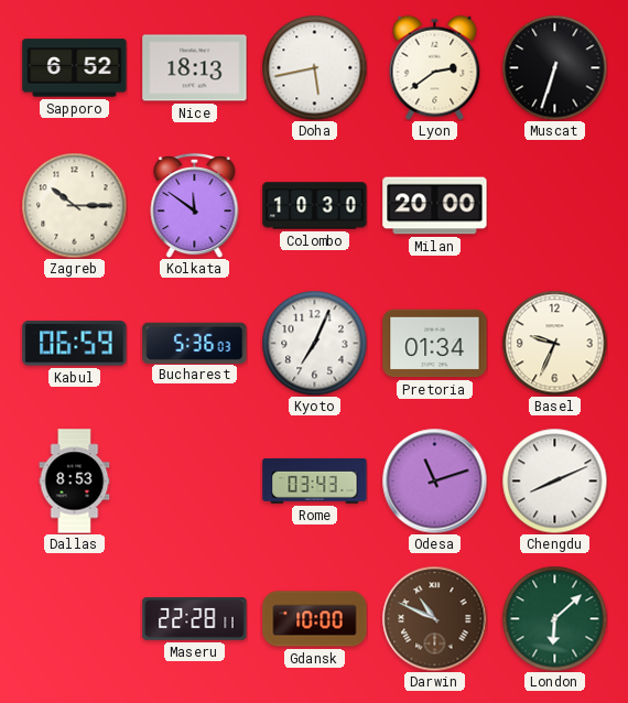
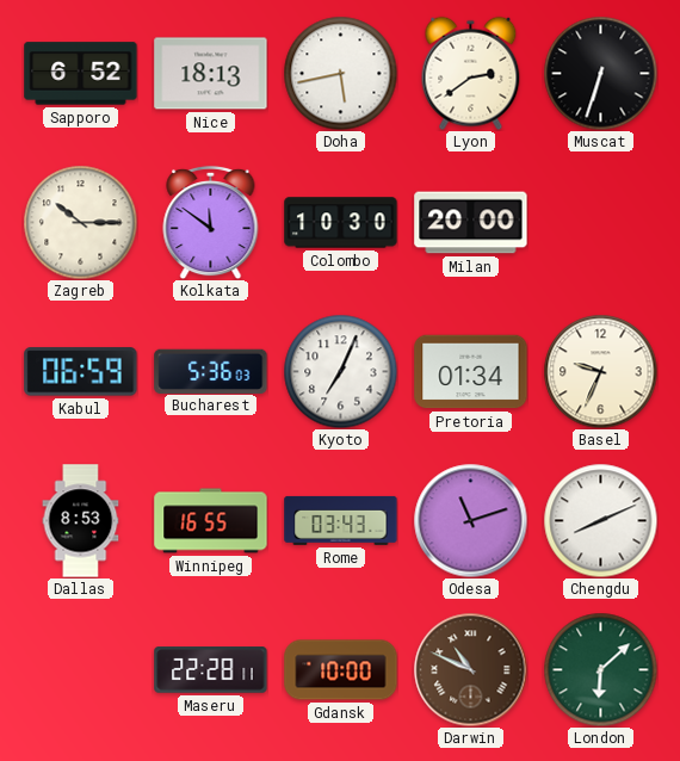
Winnipeg: none -> 16:55 (211, 521)
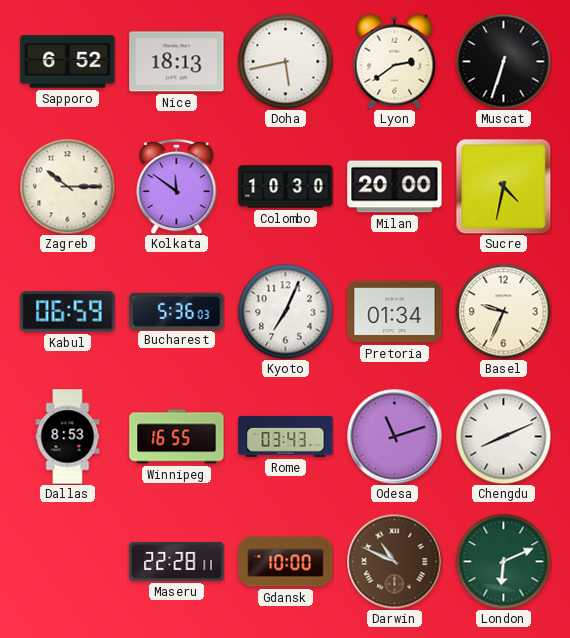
Sucre: none -> 4:32 (503, 186)
London: 6:08 -> 6:11 (503, 561)
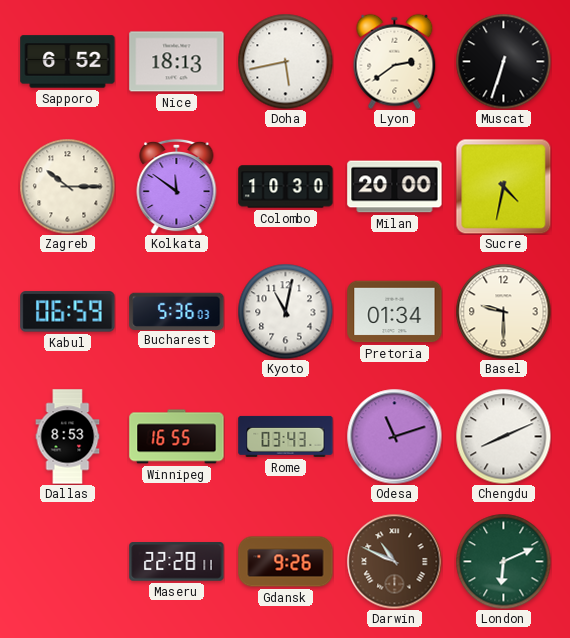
Kyoto: 7:04 -> 11:02 (285, 311)
Basel: 9:34 -> 9:30 (503, 311)
Gdansk: 10:00 -> 9:26 (286, 562)
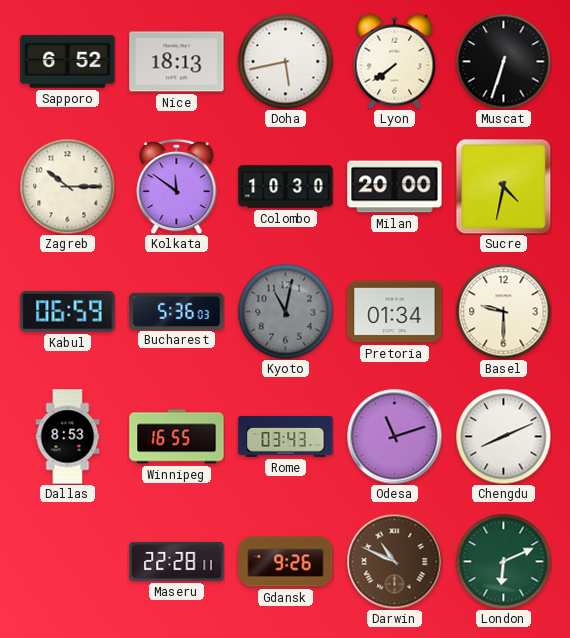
Lyon: 2:39 -> 7:39 (395, 61)
Kyoto dial: white -> grey (285, 311)
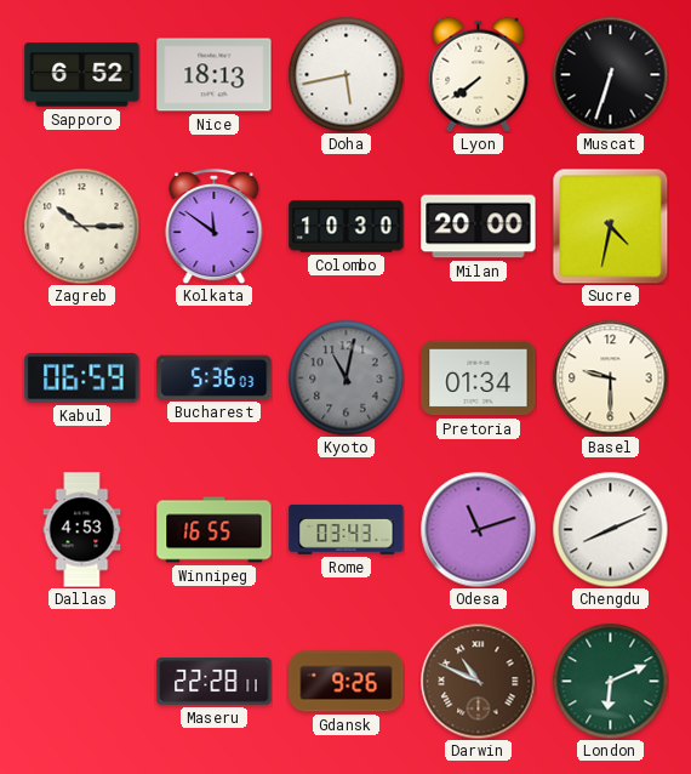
Dallas: 8:53 -> 4:53 (82, 530)
